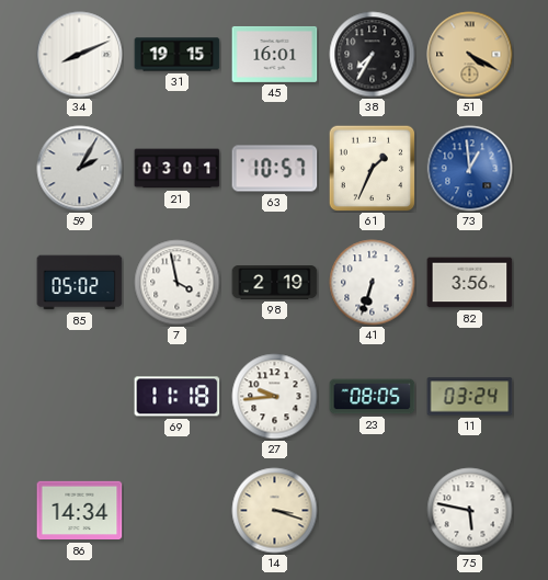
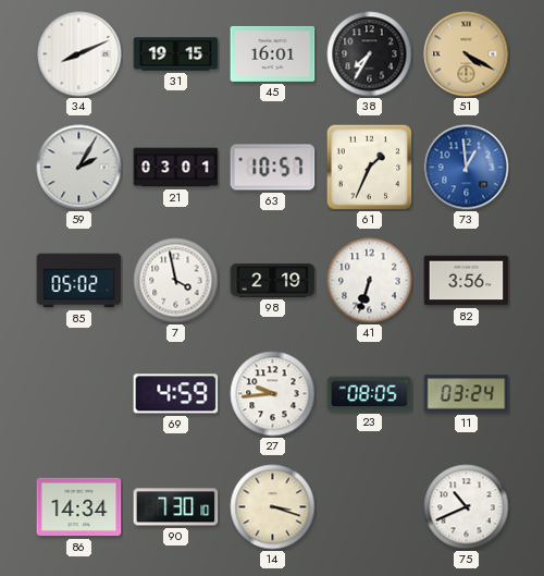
69: 11:18 -> 4:59 (176, 394)
90: none -> 7:30 (176, 507)
75: 5:47 -> 10:41 (467, 507)
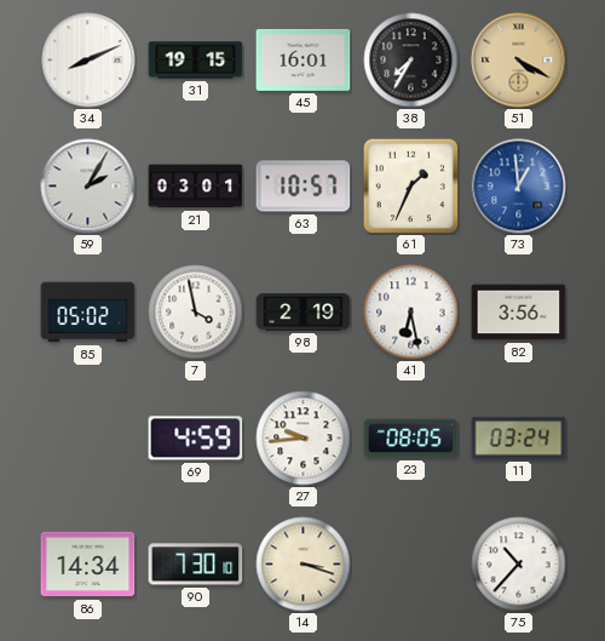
41: 6:33 -> 6:28 (411, 313)
75: 10:41 -> 10:37 (519, 565)
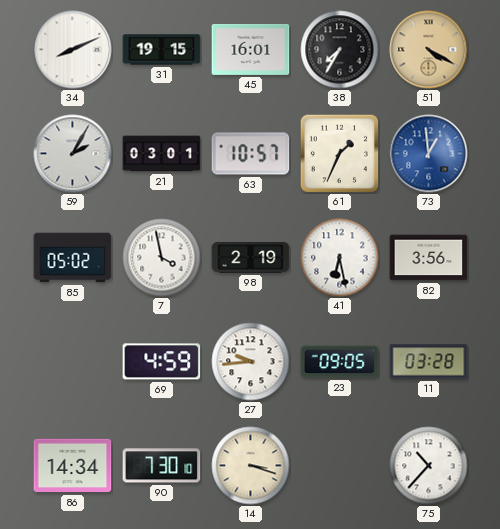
23: 08:05 -> 09:05 (340, 362)
11: 03:24 -> 03:28 (429, 362)
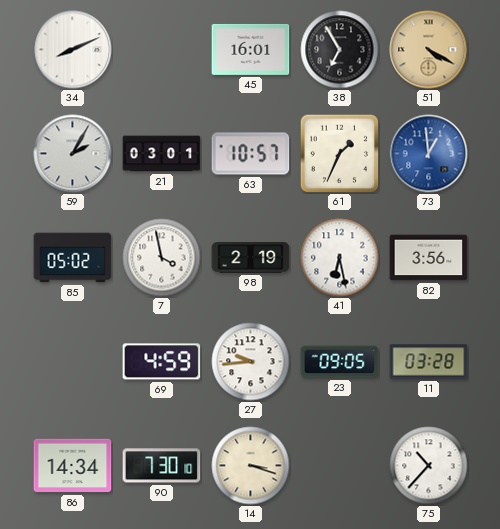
31: 19:15 -> none (162, 50)
38: 7:35 -> 6:55 (340, 50)
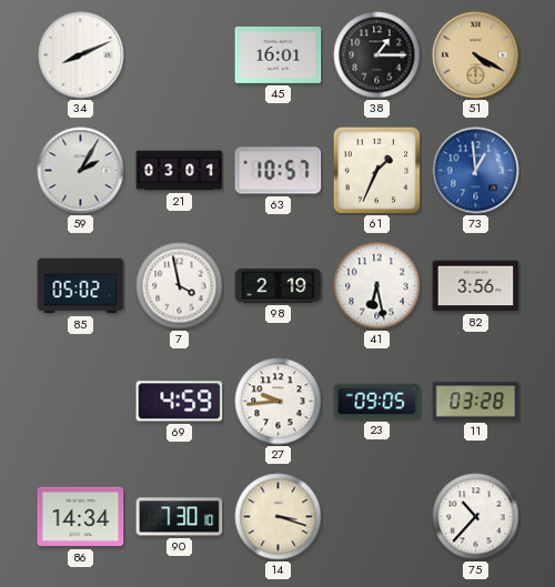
38: 6:55 -> 1:15 (377, 55)
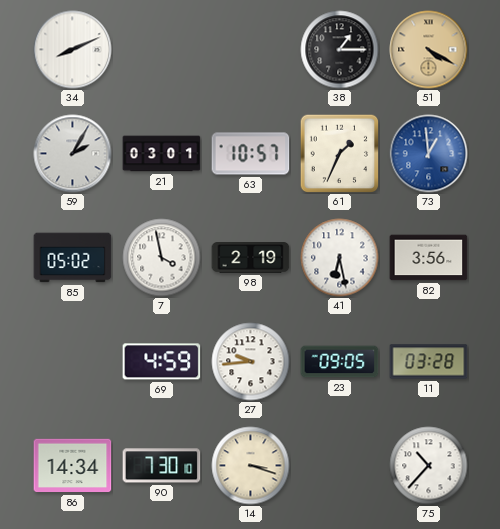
45: 16:01 -> none (279, 54)
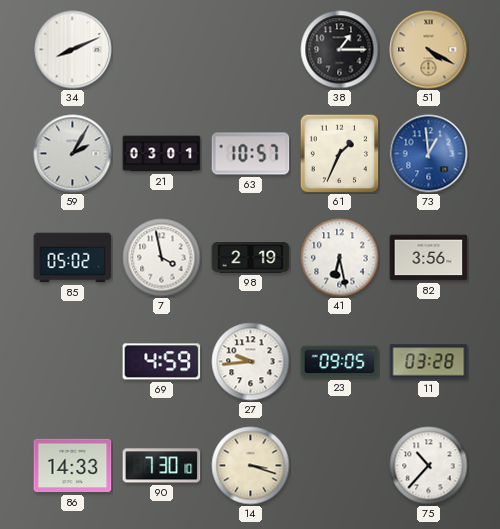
86: 14:34 -> 14:33 (73, 466)
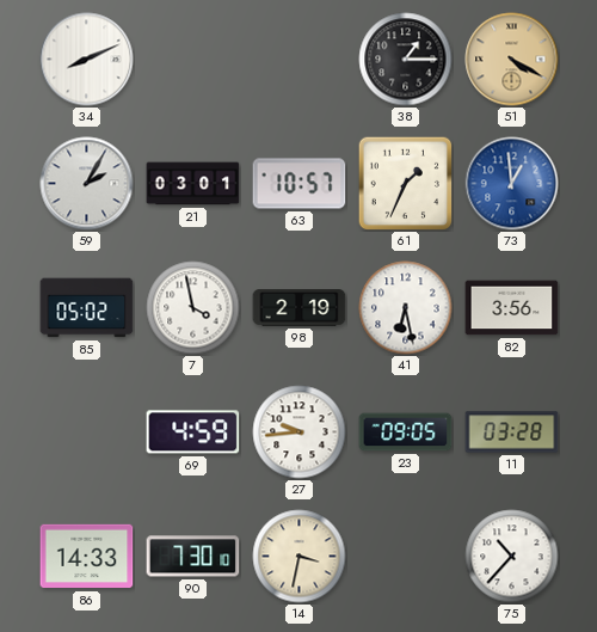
14: 3:18 -> 3:32 (300, 557)
